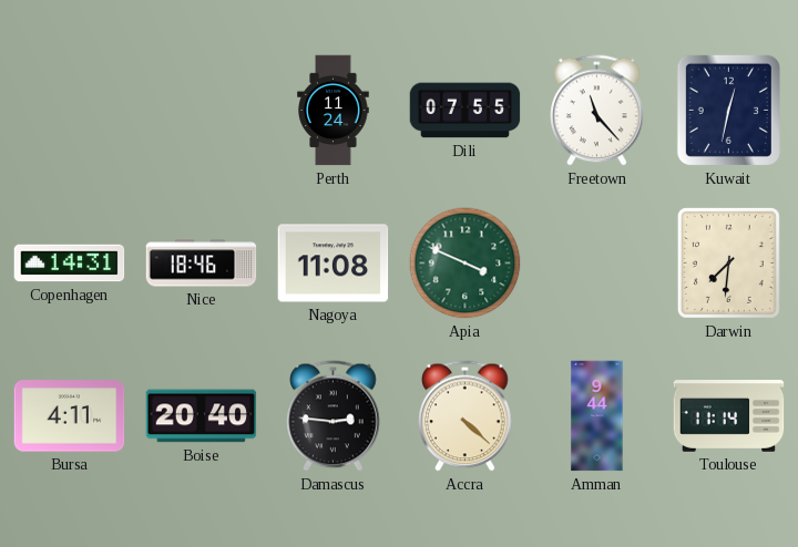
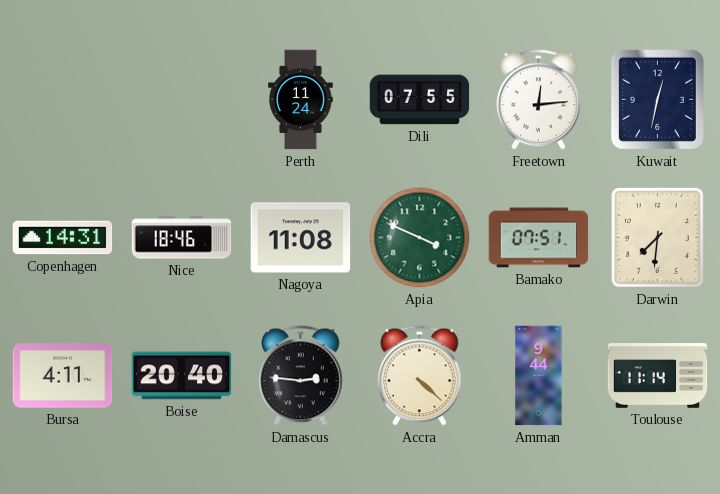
Freetown: 11:23 -> 12:14 (539, 100)
Bamako: none -> 07:51 (539, 238)
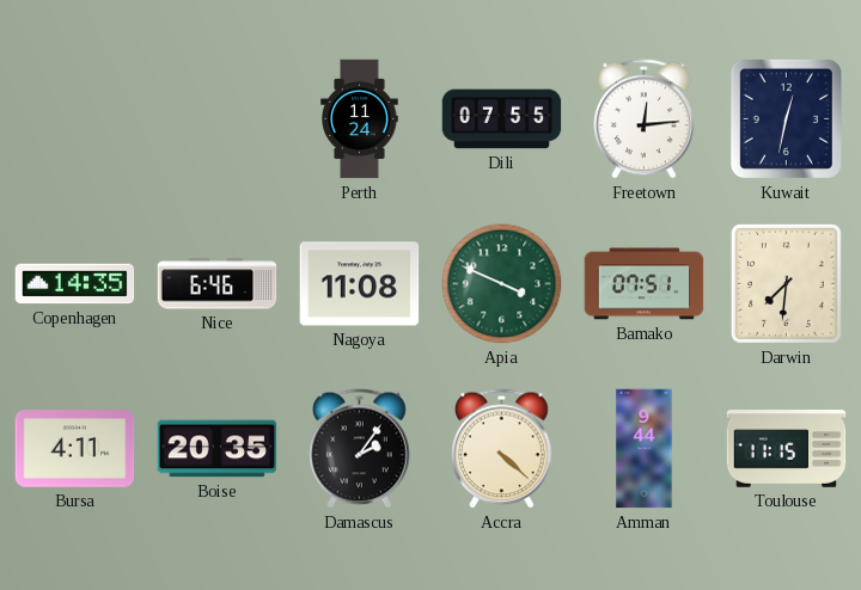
Copenhagen: 14:31 -> 14:35 (75, 284)
Nice: 18:46 -> 6:46 (218, 284)
Boise: 20:40 -> 20:35 (218, 449)
Damascus: 2:46 -> 2:06 (360, 449)
Toulouse: 11:14 -> 11:15 (787, 449)
